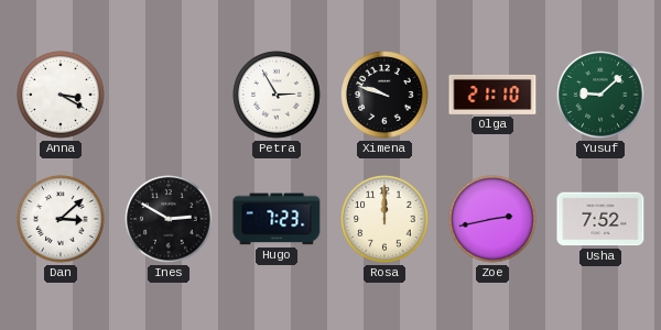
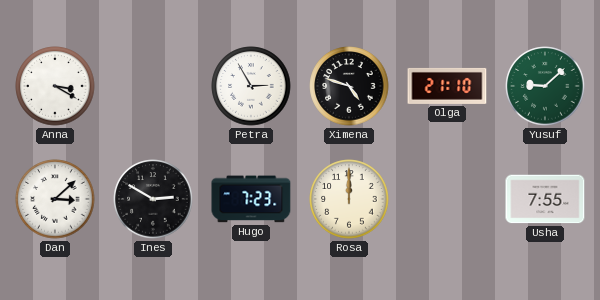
Ximena: 9:48 -> 4:48 (349, 86)
Zoe: 2:43 -> none (492, 219)
Usha: 7:52 -> 7:55 (545, 199)
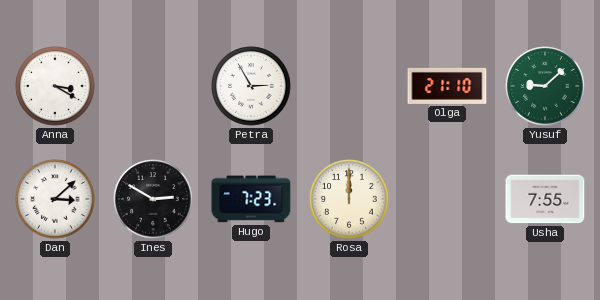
Ximena: 4:48 -> none (349, 86)
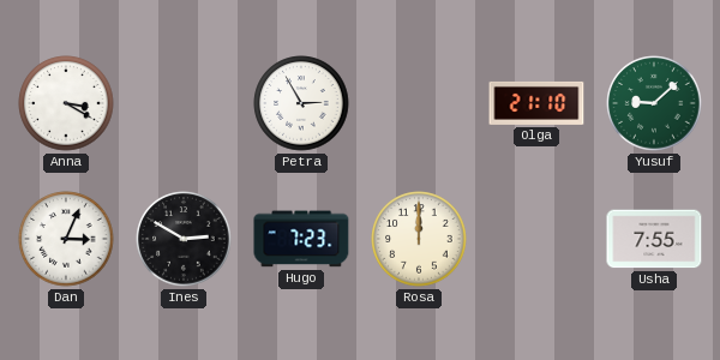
Dan: 3:08 -> 3:04 (66, 239)
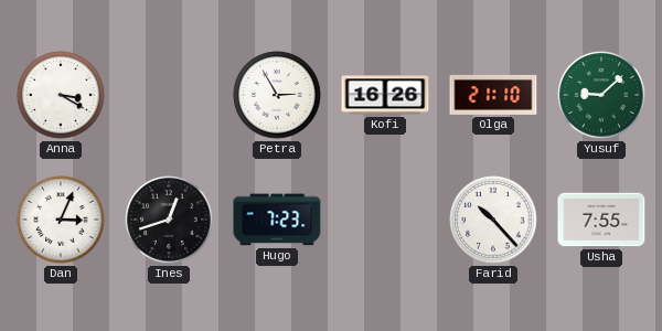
Kofi: none -> 16:26 (385, 95)
Ines: 2:50 -> 12:42 (169, 220)
Rosa: 12:00 -> none (419, 239)
Farid: none -> 10:23 (493, 220)
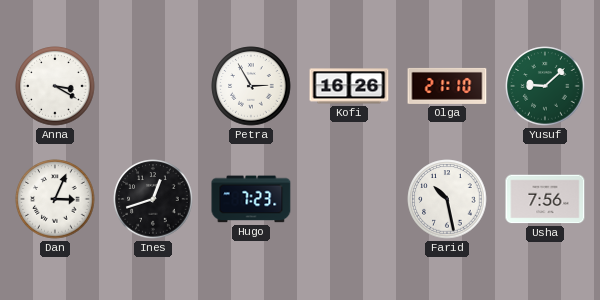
Farid: 10:23 -> 10:28 (447, 199)
Usha: 7:55 -> 7:56 (545, 199)
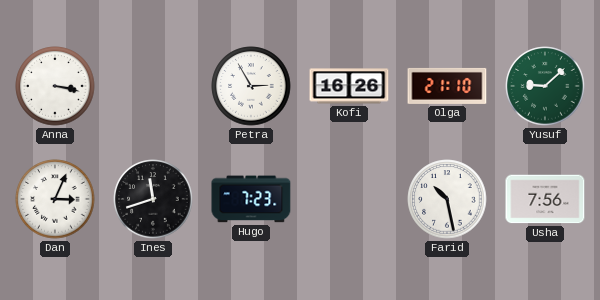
Anna: 3:20 -> 3:17 (55, 86)
Ines: 12:42 -> 11:42 (153, 199)
